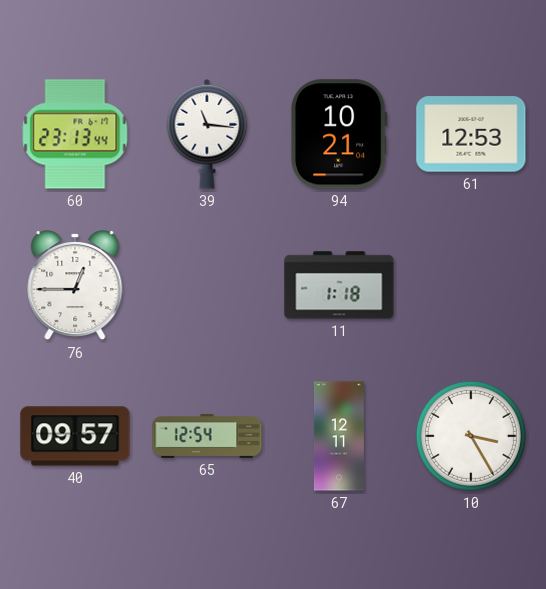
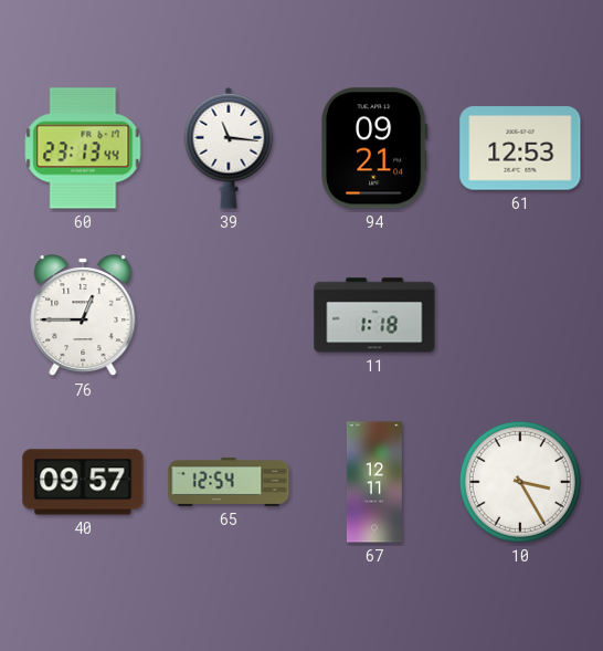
94: 10:21 -> 09:21 (375, 148)
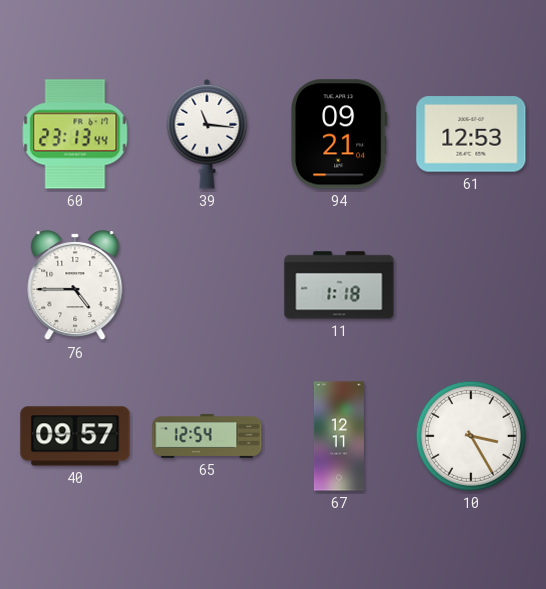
76: 12:45 -> 4:45 (75, 286)
